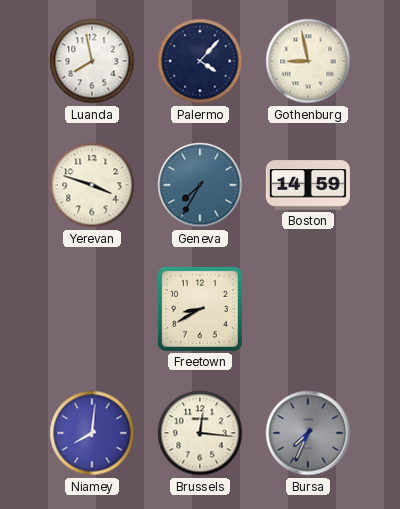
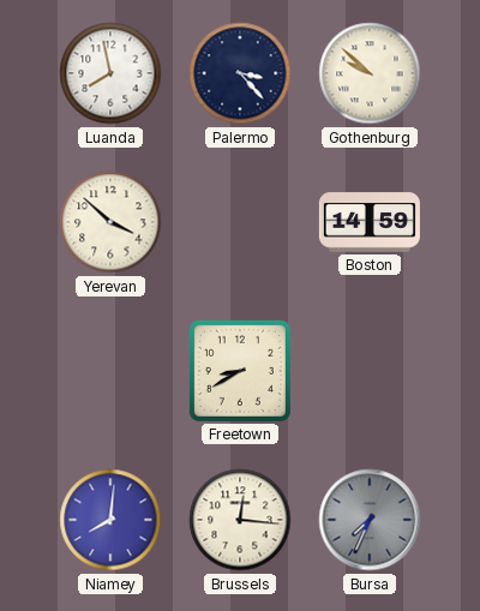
Palermo: 4:07 -> 3:23 (240, 73)
Gothenburg: 8:58 -> 9:52 (370, 73)
Yerevan: 3:48 -> 3:52 (110, 222)
Geneva: 7:35 -> none (200, 185)
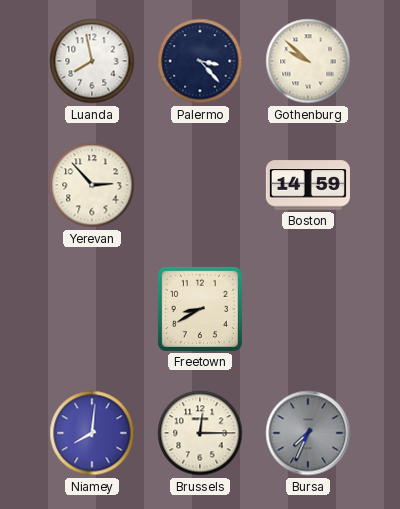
Yerevan: 3:52 -> 2:53 (92, 185)
Brussels: 12:16 -> 12:15 (200, 433)
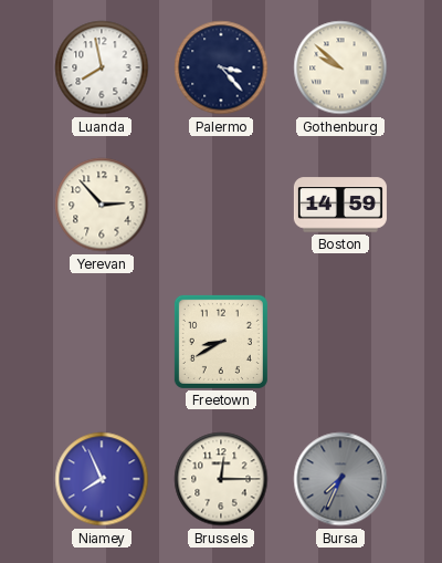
Niamey: 8:01 -> 7:56 (102, 479)
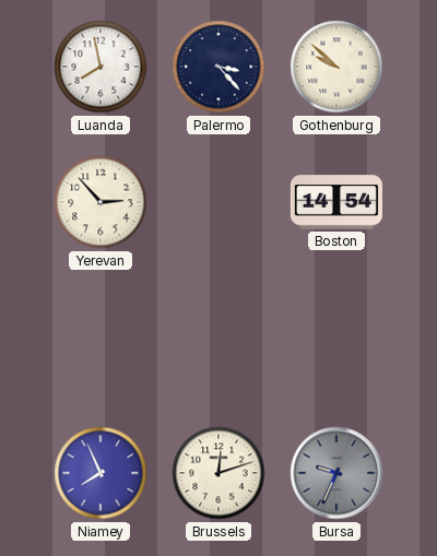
Boston: 14:59 -> 14:54 (336, 202)
Freetown: 8:40 -> none (221, 342)
Brussels: 12:15 -> 12:12 (218, 473)
Bursa: 7:34 -> 9:34 (336, 473)
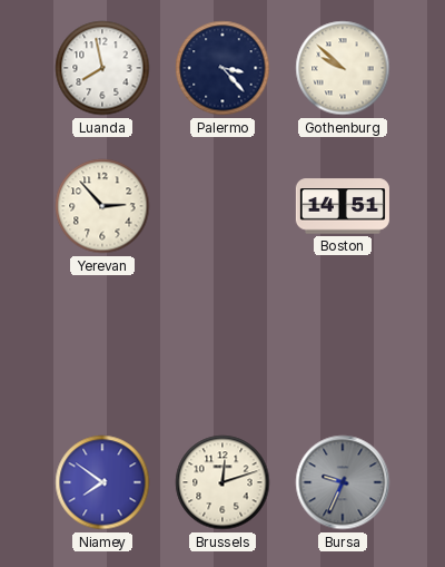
Boston: 14:54 -> 14:51 (343, 206)
Niamey: 7:56 -> 7:51 (102, 482)
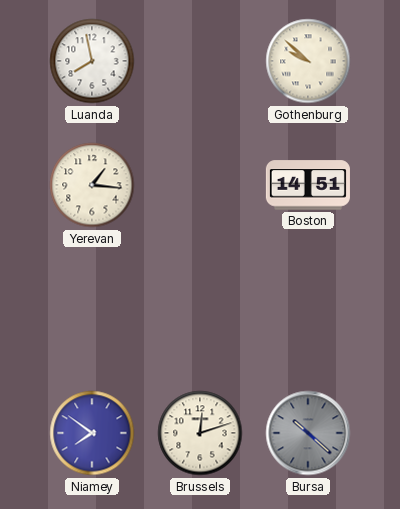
Palermo: 3:23 -> none (222, 68)
Yerevan: 2:53 -> 1:16 (92, 185)
Bursa: 9:34 -> 10:22 (308, 433)
